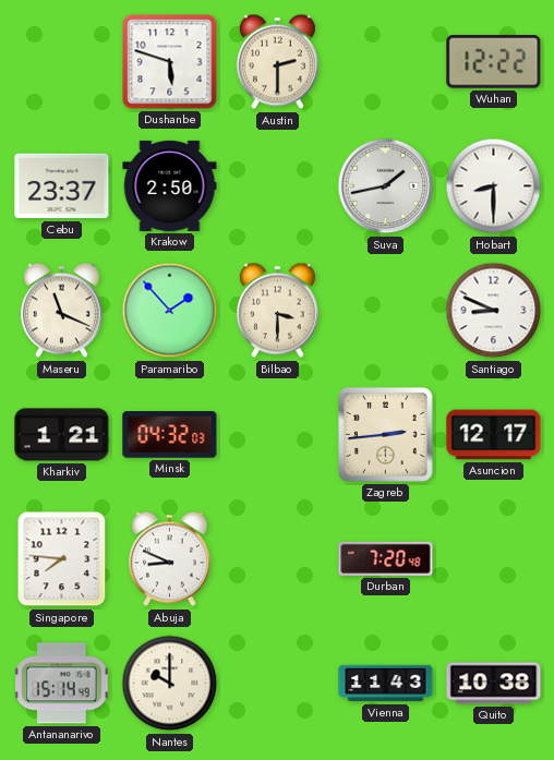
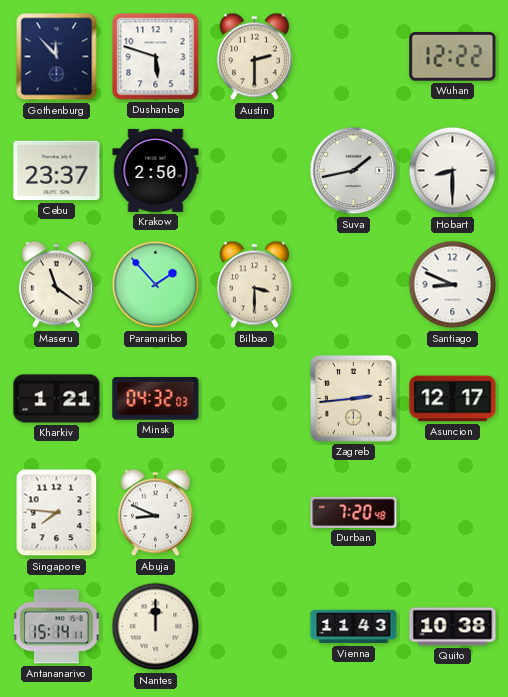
Gothenburg: none -> 11:53 (57, 57)
Maseru: 11:19 -> 11:21 (56, 285)
Antananarivo: 15:14:49 -> 15:14:11 (57, 627)
Nantes: 10:00 -> 12:00 (156, 627)
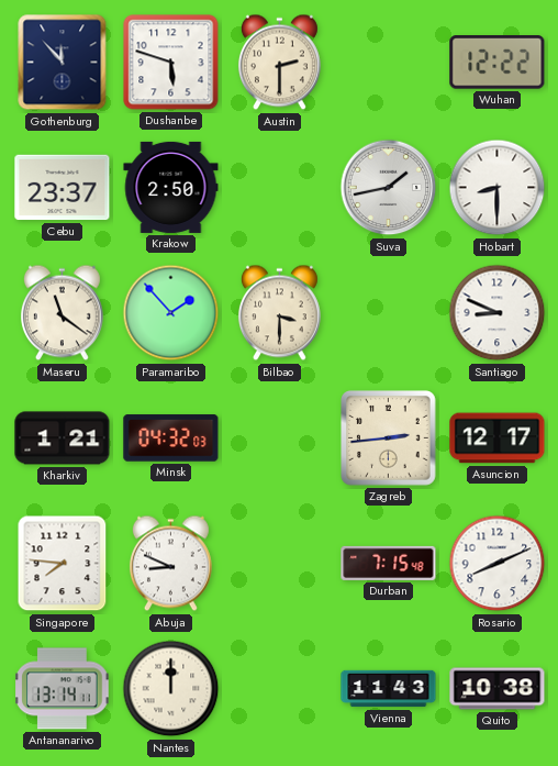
Durban: 7:20 -> 7:15 (389, 563)
Rosario: none -> 8:11 (498, 564)
Antananarivo: 15:14 -> 13:14 (63, 689)
